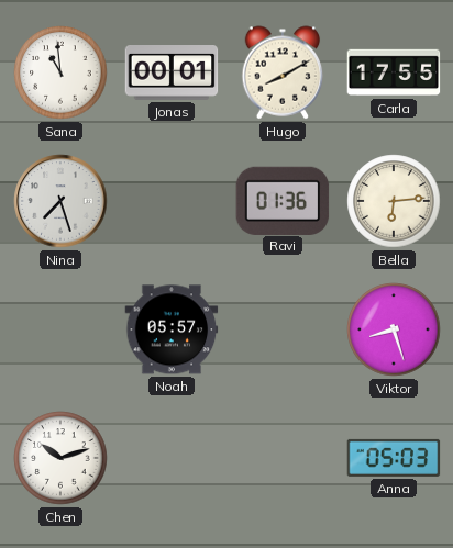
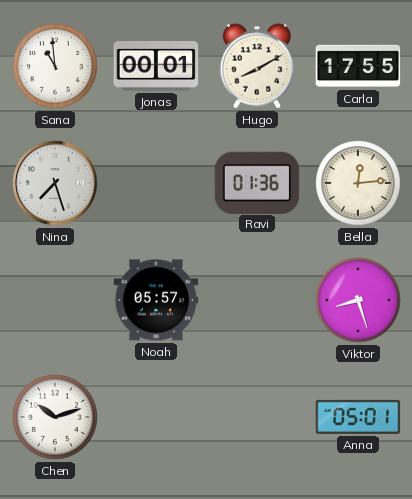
Bella: 6:14 -> 12:14 (358, 183)
Anna: 05:03 -> 05:01 (358, 417)
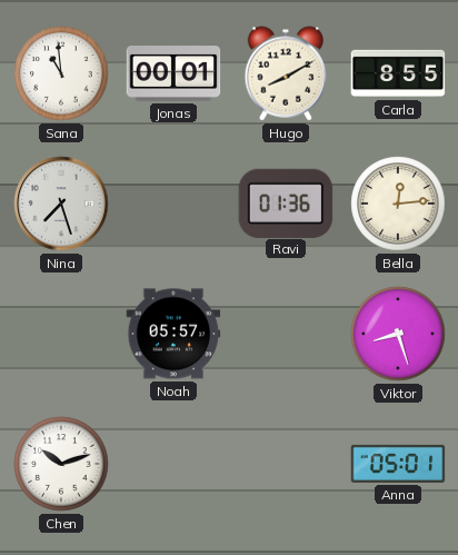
Carla: 17:55 -> 8:55 (398, 73)
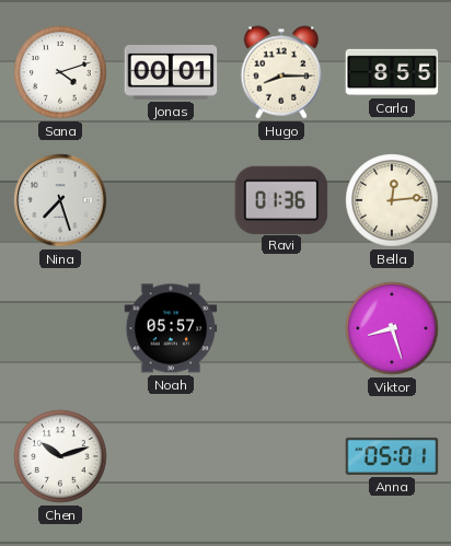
Sana: 10:59 -> 4:12 (60, 72)
Hugo: 8:10 -> 8:15 (281, 72)
